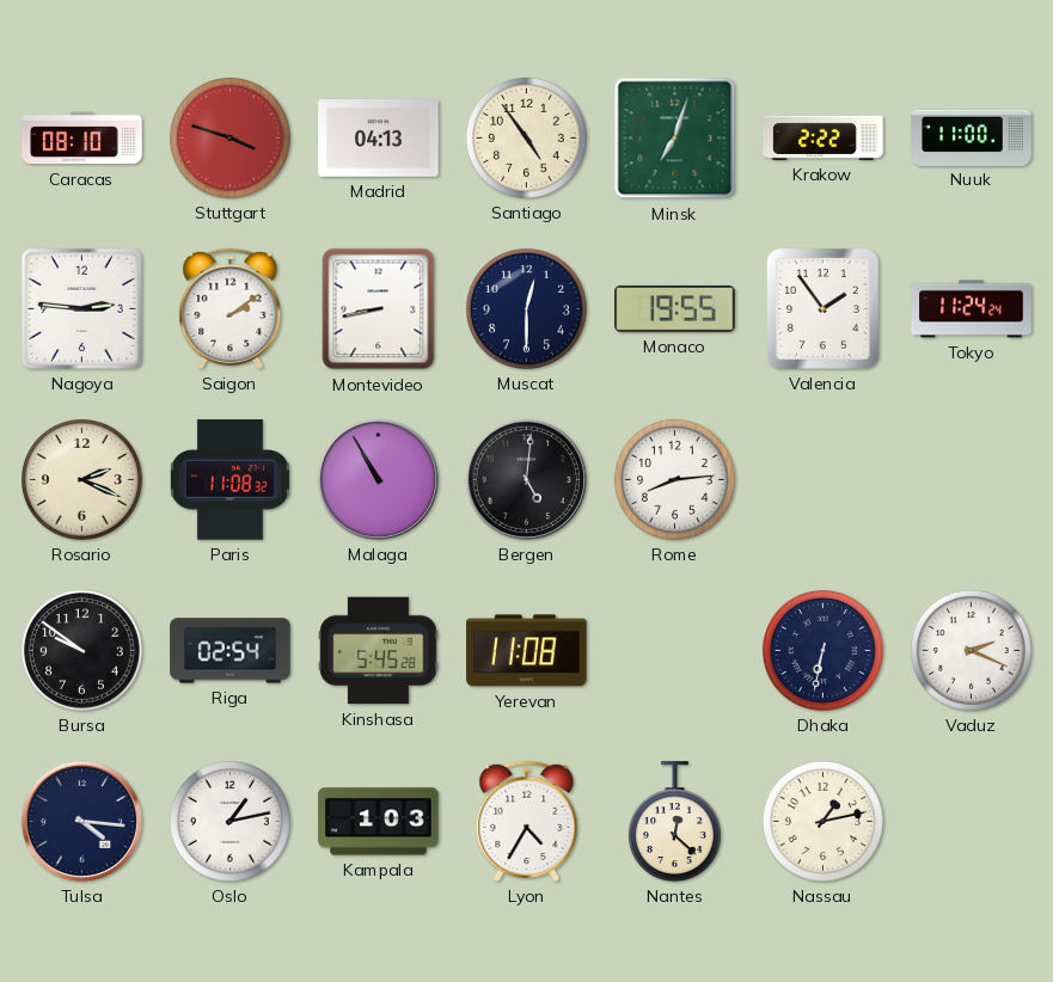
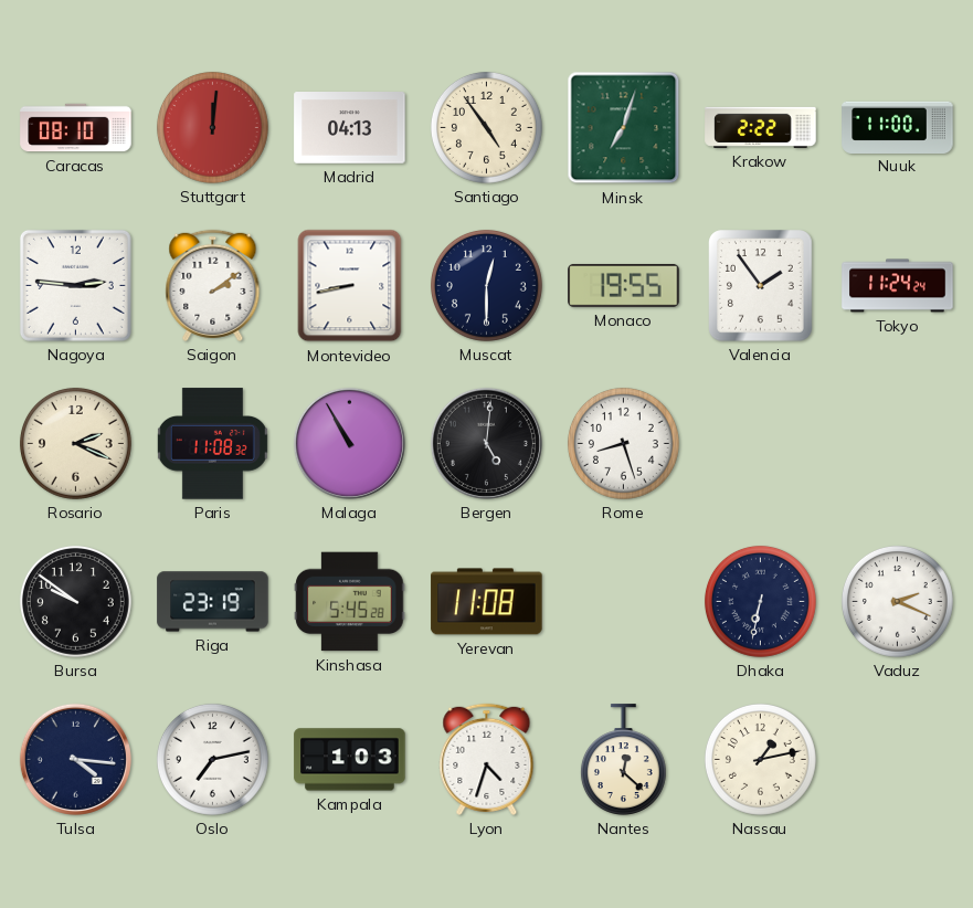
Stuttgart: 3:48 -> 12:01 (212, 127)
Rome: 8:14 -> 8:27 (623, 443)
Riga: 02:54 -> 23:19 (213, 602)
Oslo: 1:13 -> 7:13 (212, 759)
Lyon: 4:35 -> 4:33 (487, 759)
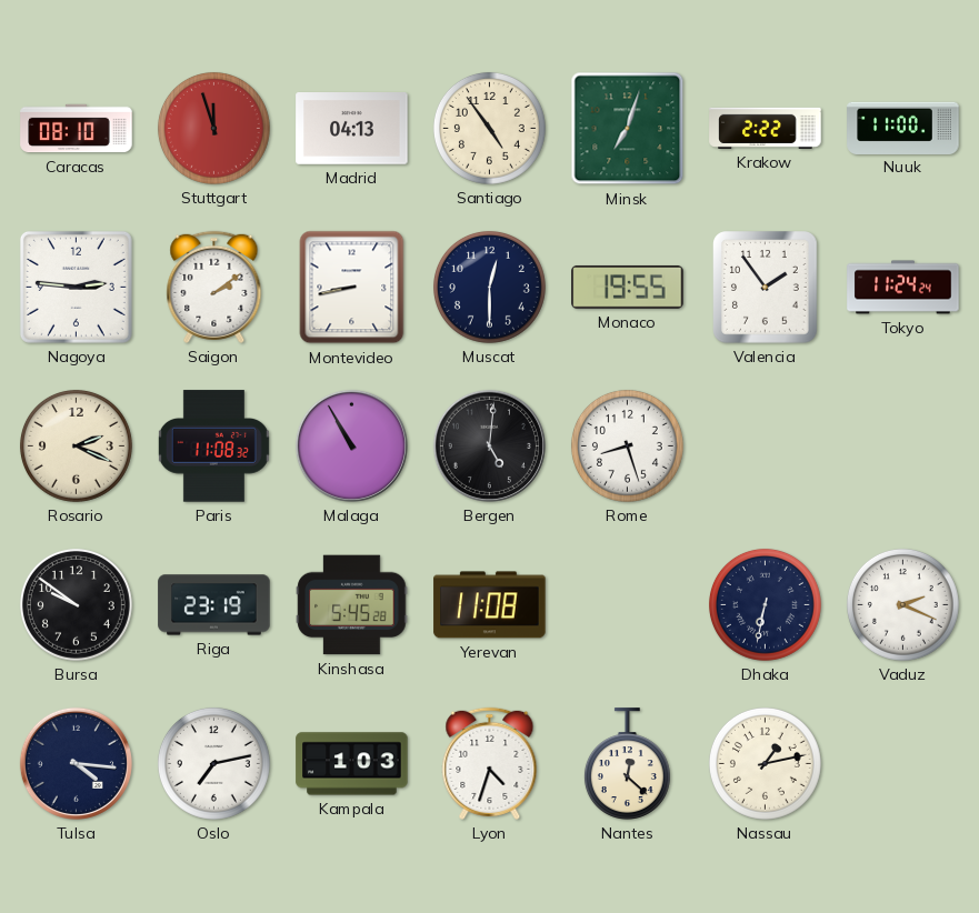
Stuttgart: 12:01 -> 11:57 (213, 128)
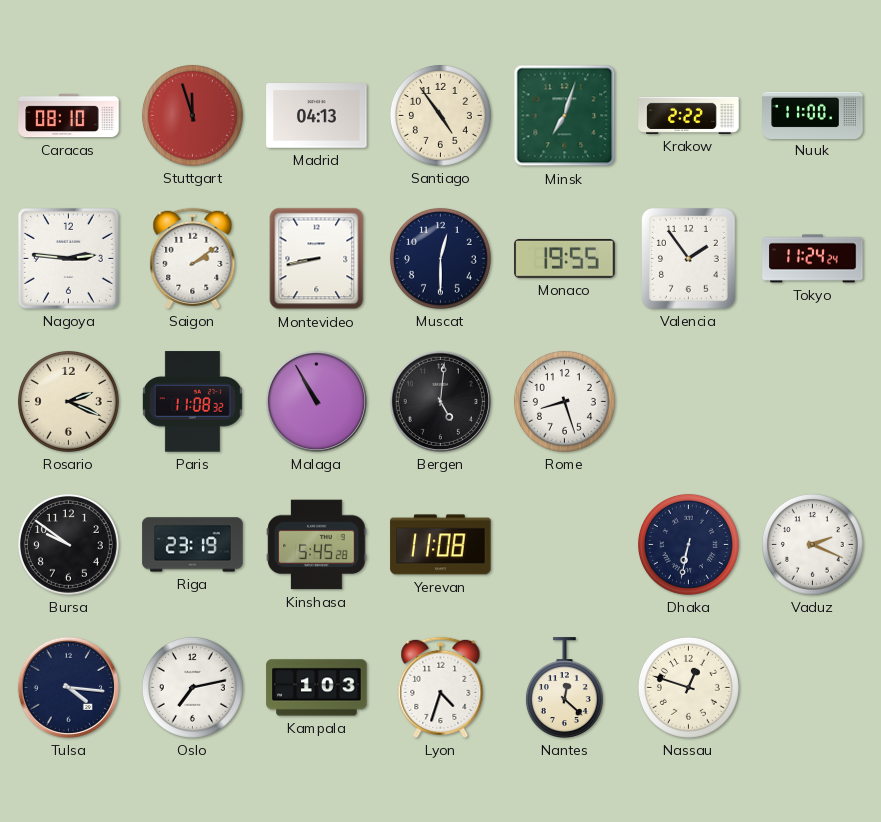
Nassau: 1:13 -> 12:48 (688, 687)
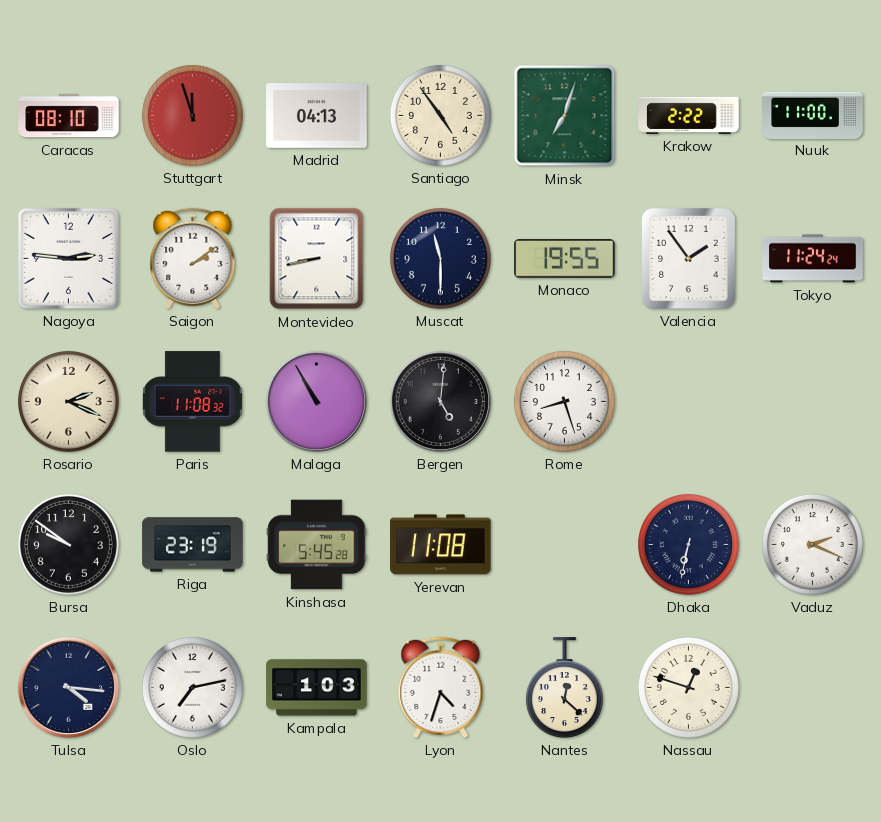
Muscat: 12:30 -> 11:30 (440, 258)
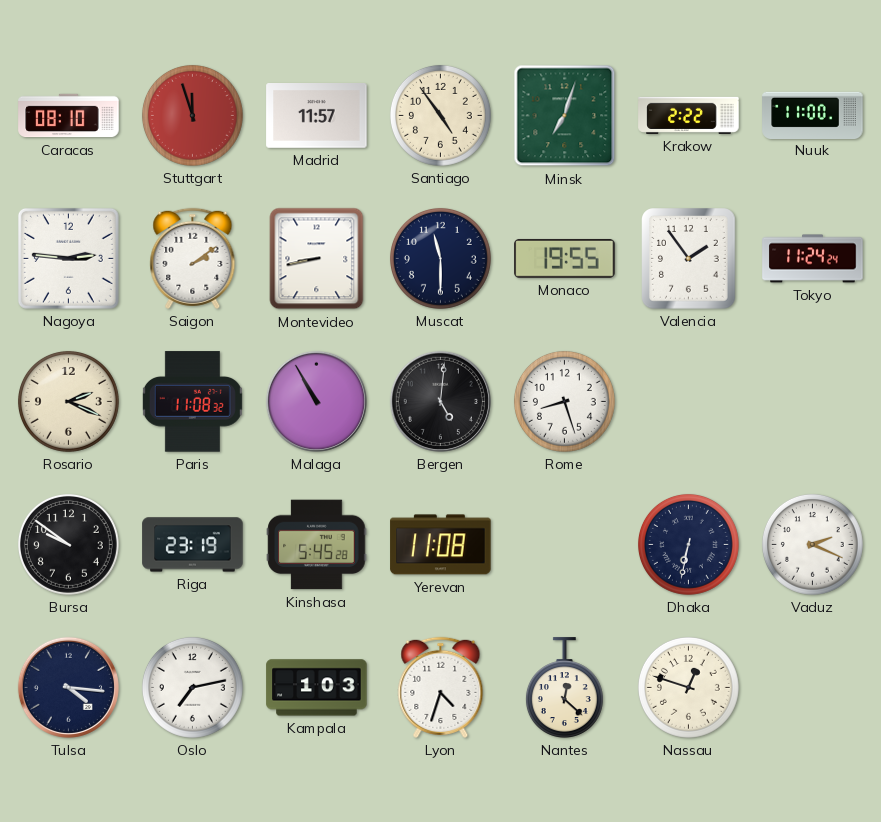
Madrid: 04:13 -> 11:57 (317, 116)
